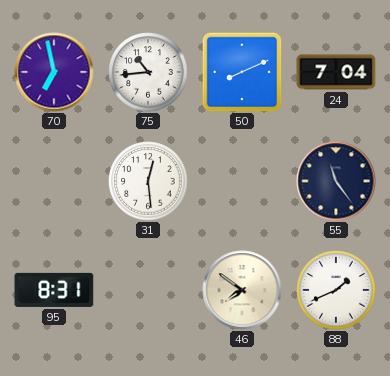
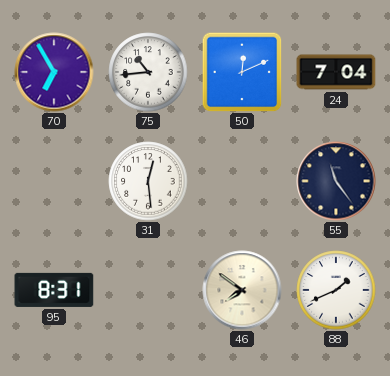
70: 6:58 -> 6:55 (54, 72)
50: 8:11 -> 12:11 (242, 72)
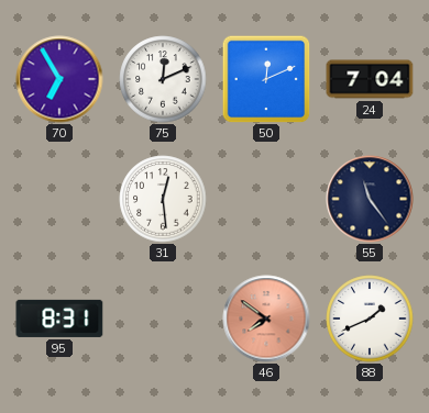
75: 10:44 -> 12:11 (163, 79)
46 dial: cream -> salmon (266, 319)
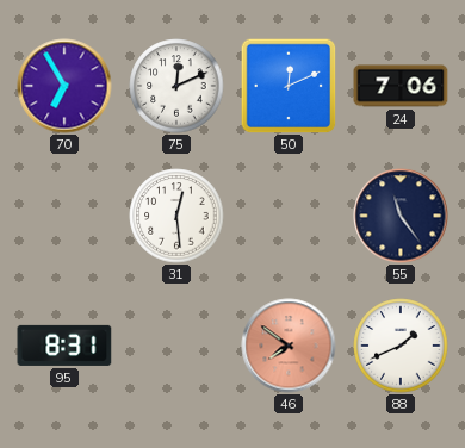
24: 7:04 -> 7:06 (401, 86)
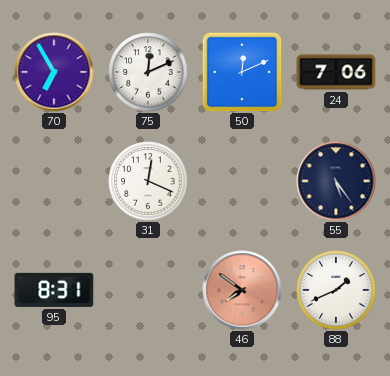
31: 12:29 -> 12:19 (148, 181)
55: 11:24 -> 5:24 (336, 181)
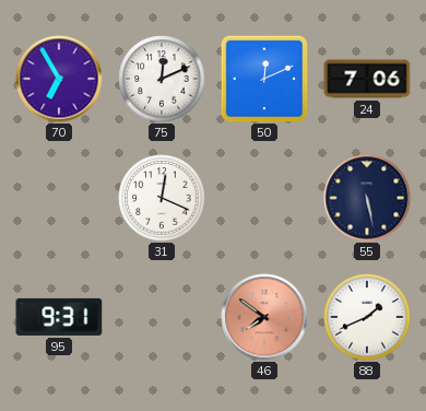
55: 5:24 -> 5:28 (367, 198)
95: 8:31 -> 9:31 (59, 317)
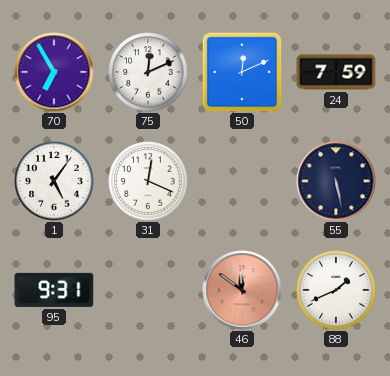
24: 7:06 -> 7:59 (336, 72)
1: none -> 5:06 (54, 181)
46: 7:51 -> 11:51 (242, 290)
